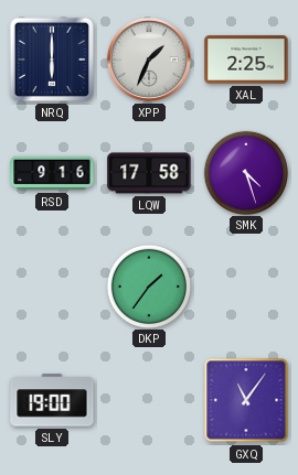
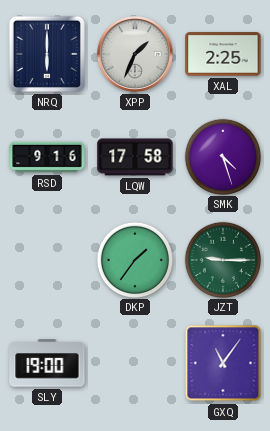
JZT: none -> 9:15 (222, 259)
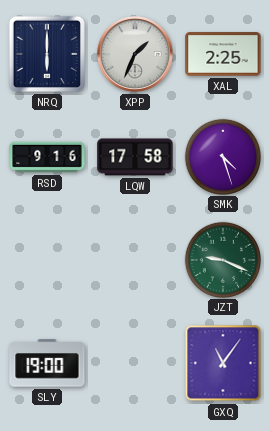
DKP: 1:36 -> none (134, 259)
JZT: 9:15 -> 9:19 (222, 259)
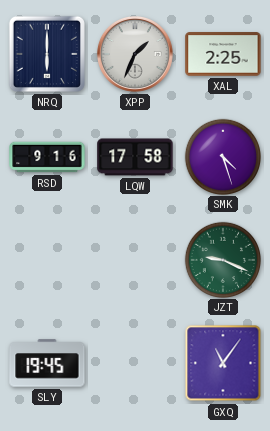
SLY: 19:00 -> 19:45 (47, 363)
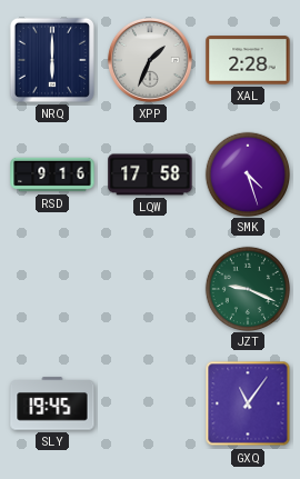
XAL: 2:25 -> 2:28 (248, 60)
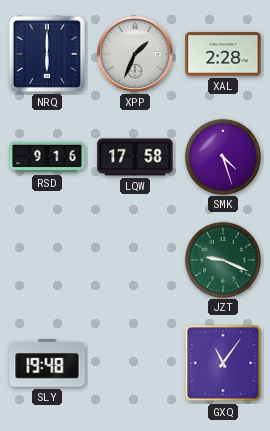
SLY: 19:45 -> 19:48 (47, 363)
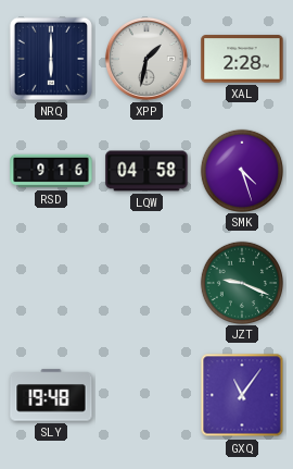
XPP: 1:34 -> 1:32 (146, 59)
LQW: 17:58 -> 04:58 (146, 171)
